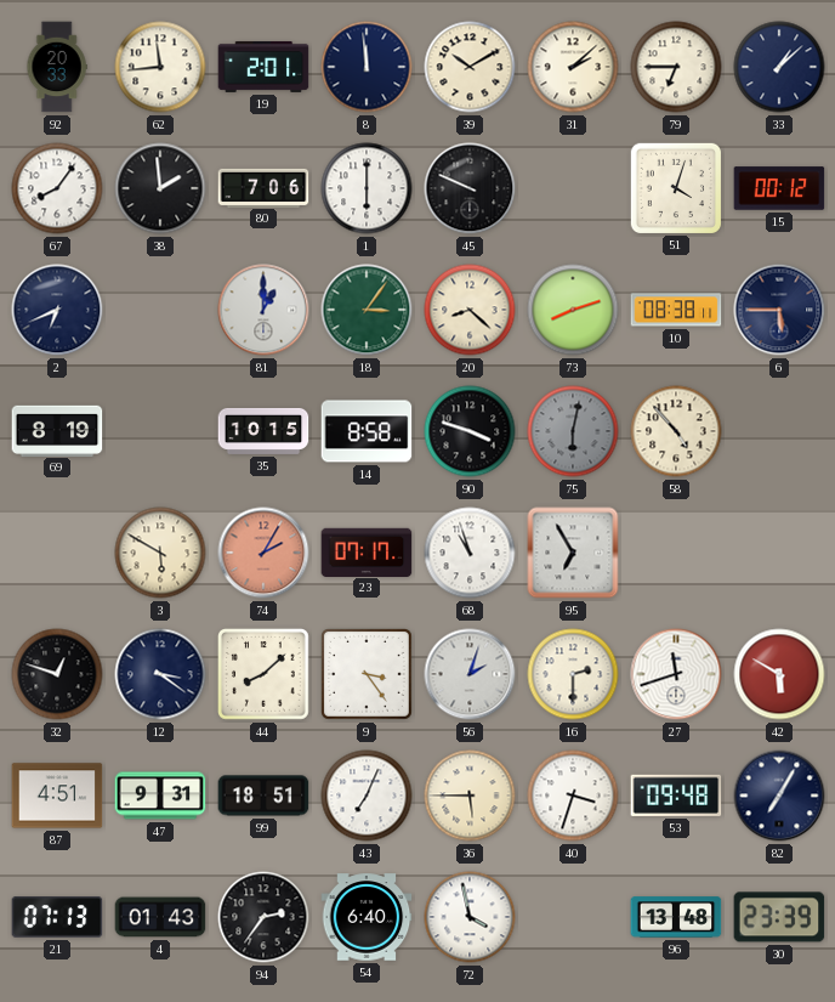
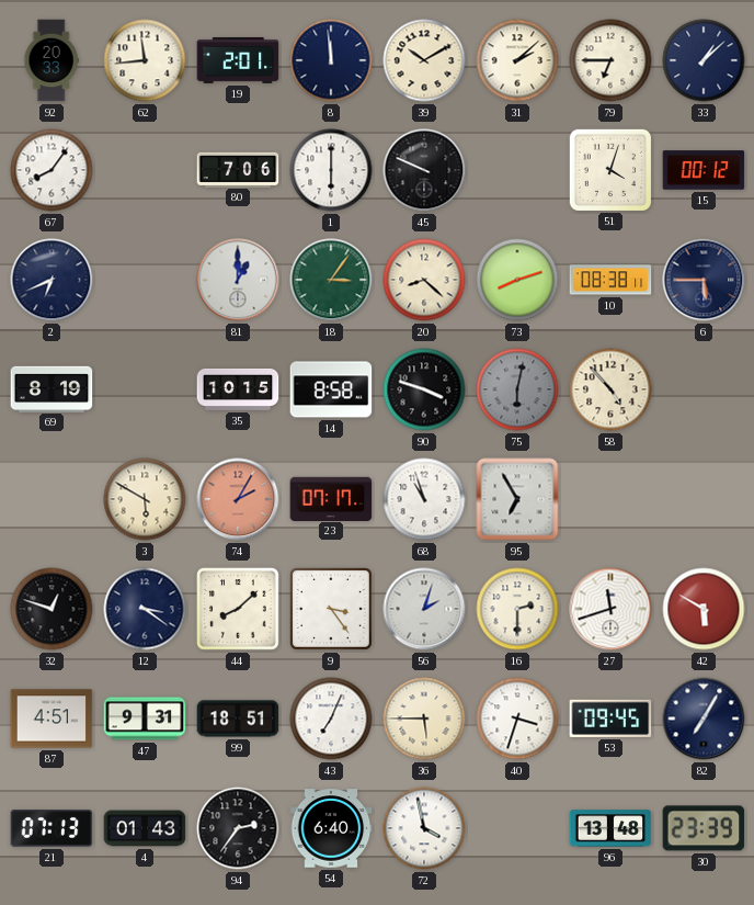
38: 1:59 -> none (160, 188)
53: 09:48 -> 09:45 (610, 719)
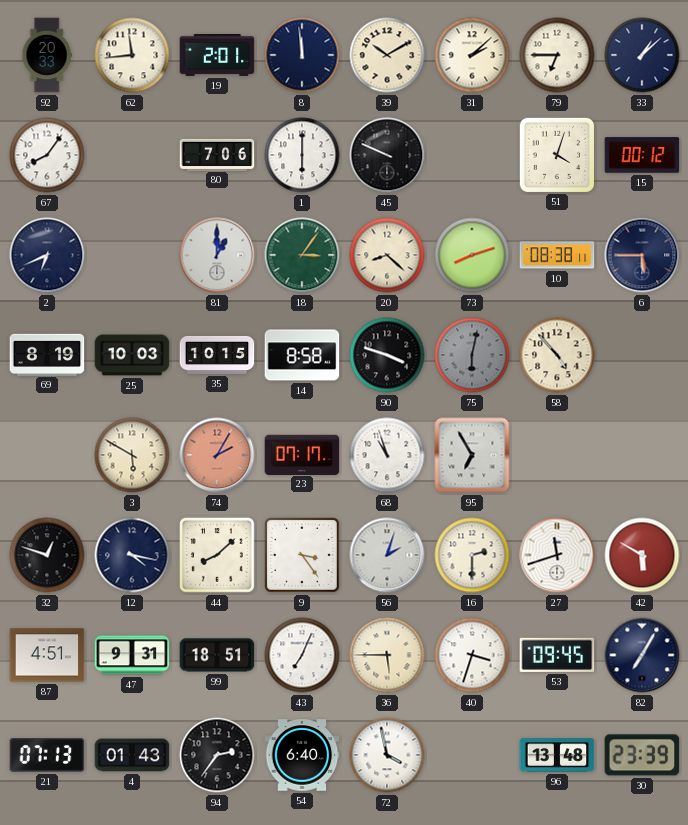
25: none -> 10:03 (132, 355)
12: 3:21 -> 4:17 (132, 555)
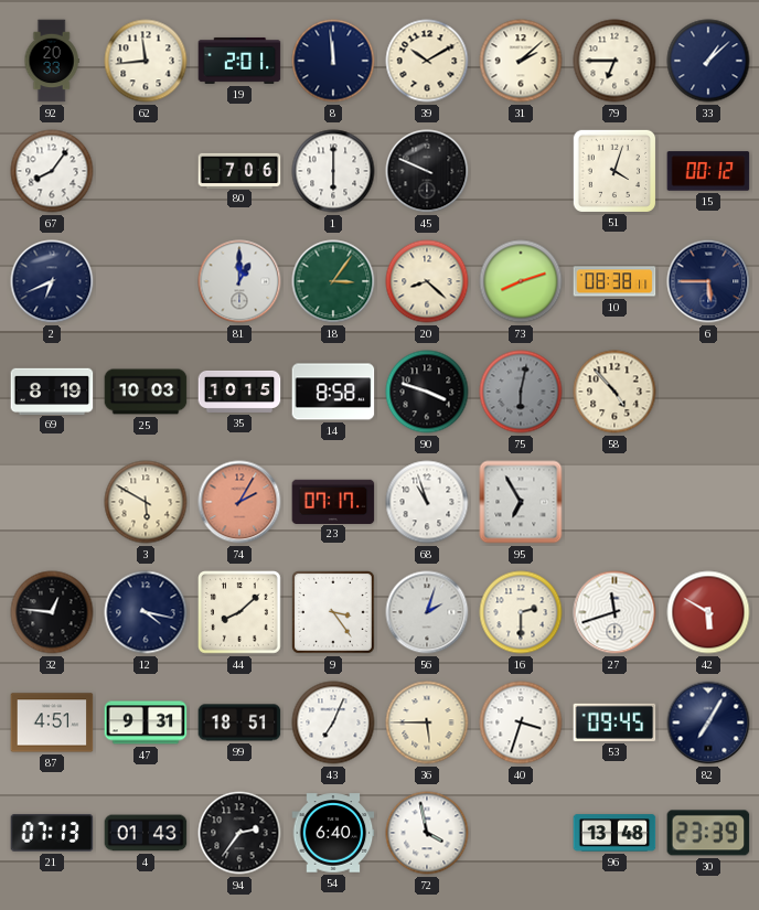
32: 12:48 -> 12:46 (52, 612)
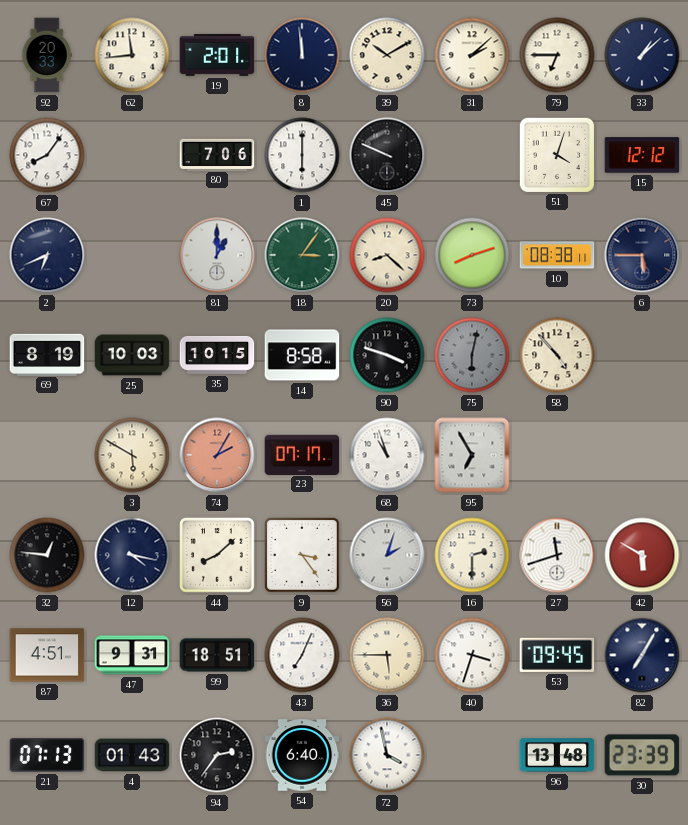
15: 00:12 -> 12:12 (642, 155)
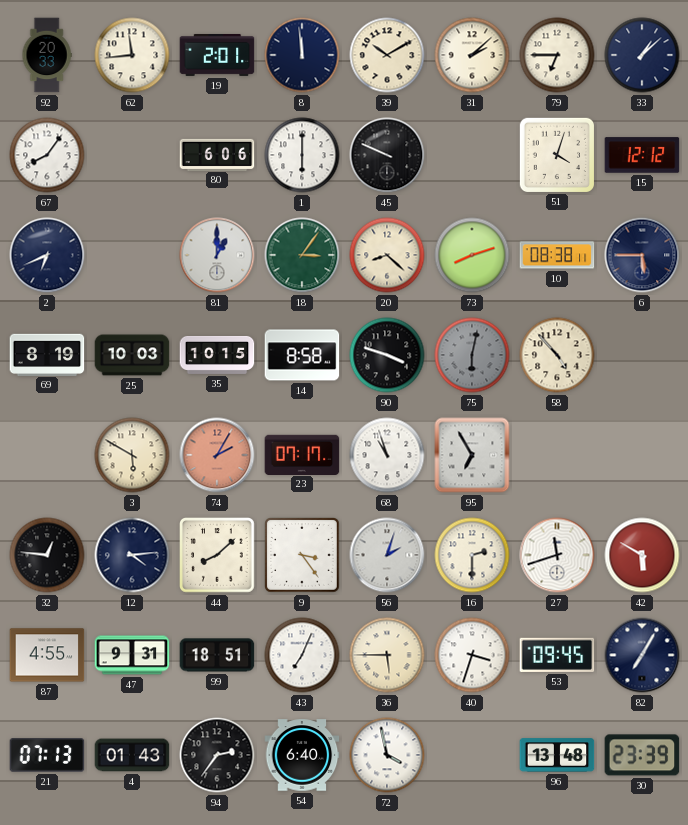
80: 7:06 -> 6:06 (217, 154)
12: 4:17 -> 4:14 (132, 555)
87: 4:51 -> 4:55 (47, 655)
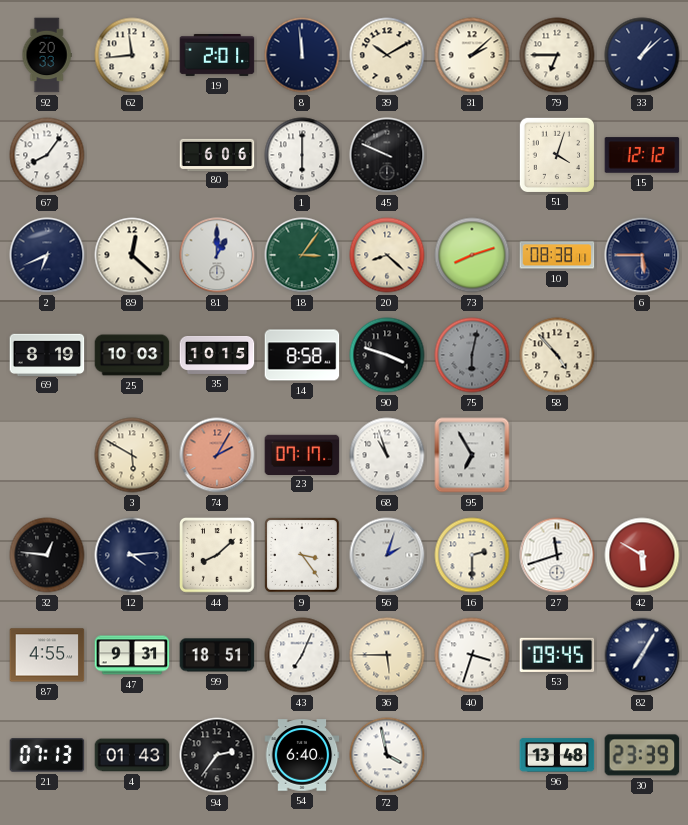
89: none -> 12:22 (132, 255)
